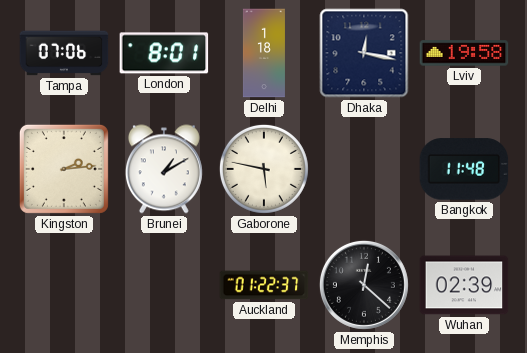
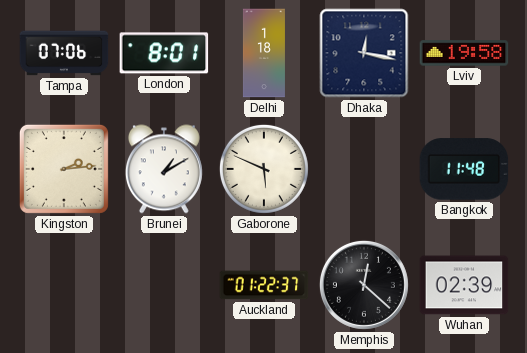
Gaborone: 5:47 -> 5:49 (264, 169)
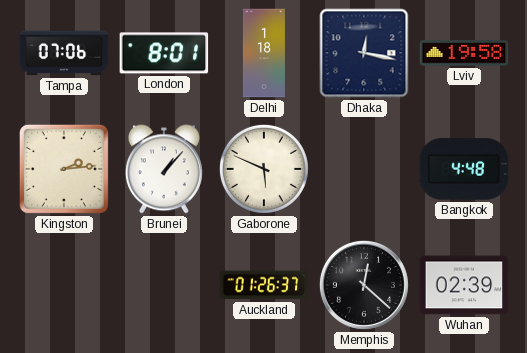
Brunei: 1:10 -> 1:07 (164, 169)
Bangkok: 11:48 -> 4:48 (464, 169)
Auckland: 01:22 -> 01:26 (264, 285)
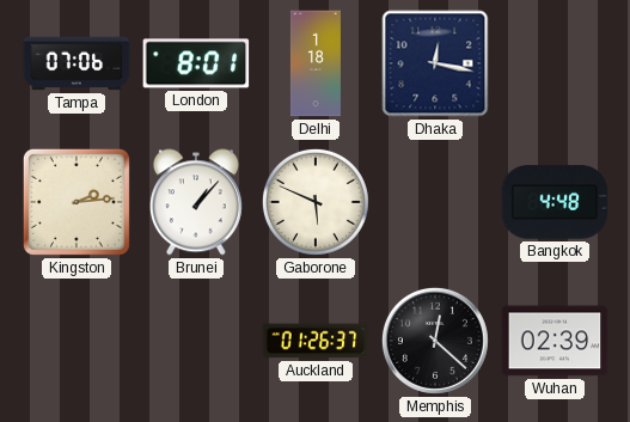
Lviv: 19:58 -> none (464, 53)
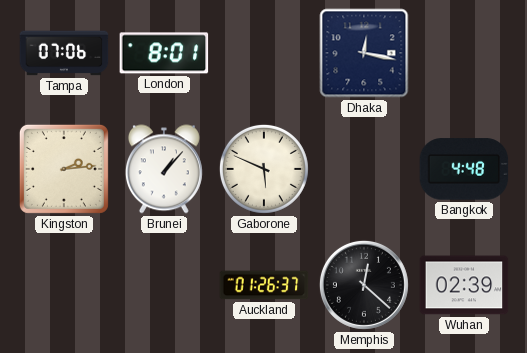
Delhi: 1:18 -> none (316, 63)
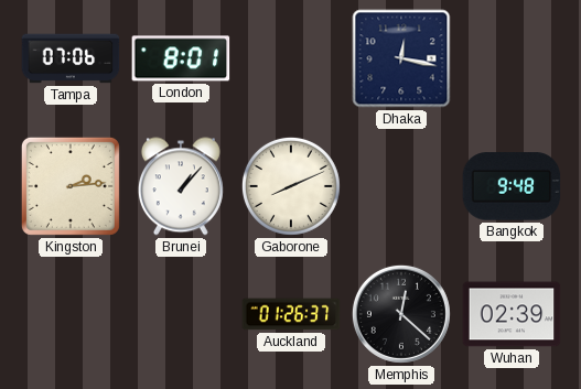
Gaborone: 5:49 -> 8:11 (291, 186)
Bangkok: 4:48 -> 9:48 (512, 186)
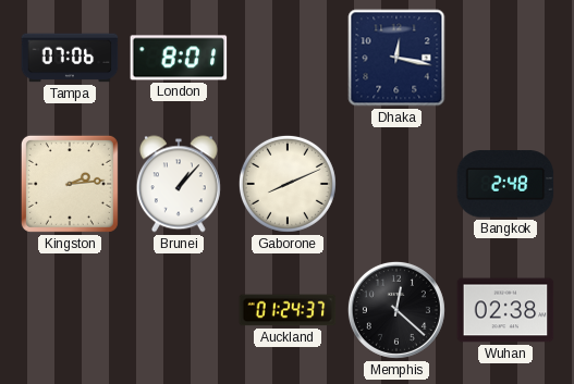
Bangkok: 9:48 -> 2:48 (505, 184)
Auckland: 01:26 -> 01:24 (288, 310)
Wuhan: 02:39 -> 02:38 (505, 310)
